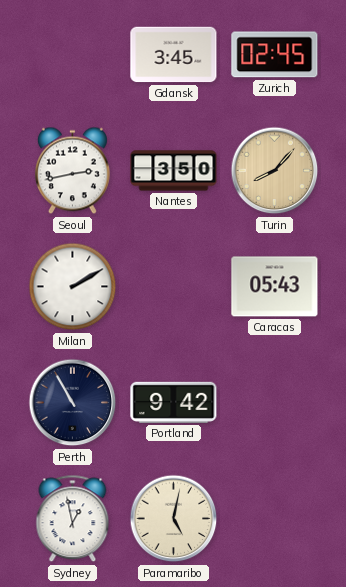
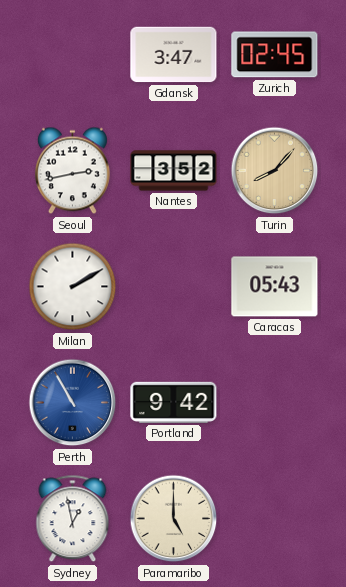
Gdansk: 3:45 -> 3:47 (174, 55)
Nantes: 3:50 -> 3:52 (174, 171)
Perth dial: navy -> blue (73, 403)
Paramaribo: 5:02 -> 5:00 (174, 519)
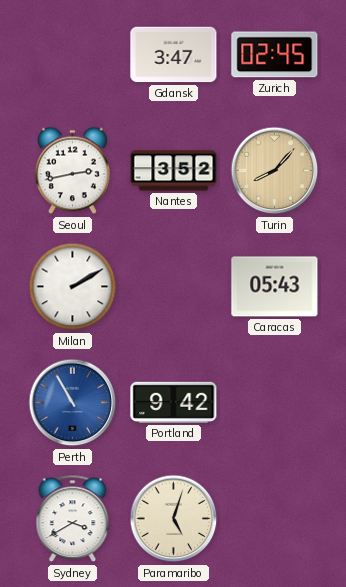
Sydney: 12:58 -> 3:40 (73, 519)
Paramaribo: 5:00 -> 5:03 (174, 519)
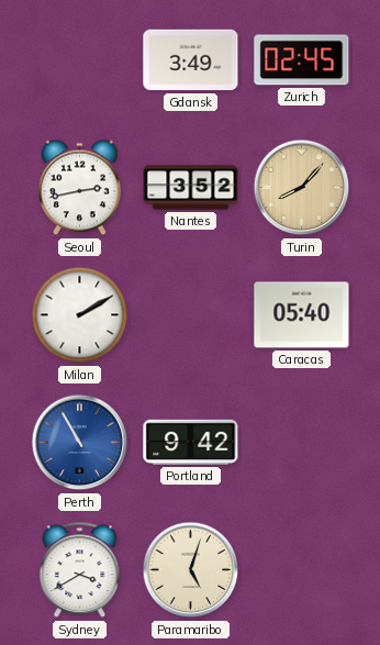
Gdansk: 3:47 -> 3:49 (191, 60)
Caracas: 05:43 -> 05:40 (302, 315)
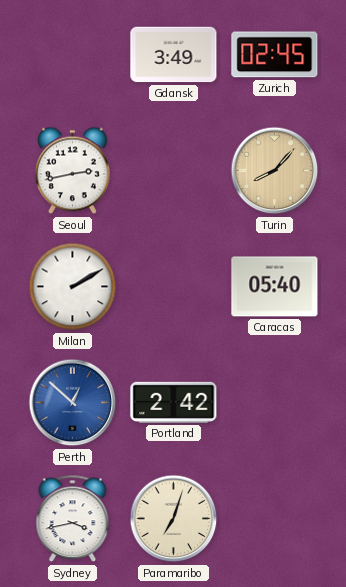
Nantes: 3:52 -> none (191, 188)
Perth: 10:55 -> 12:52 (73, 403)
Portland: 9:42 -> 2:42 (174, 402)
Sydney: 3:40 -> 3:43 (73, 519)
Paramaribo: 5:03 -> 7:03 (174, 519)
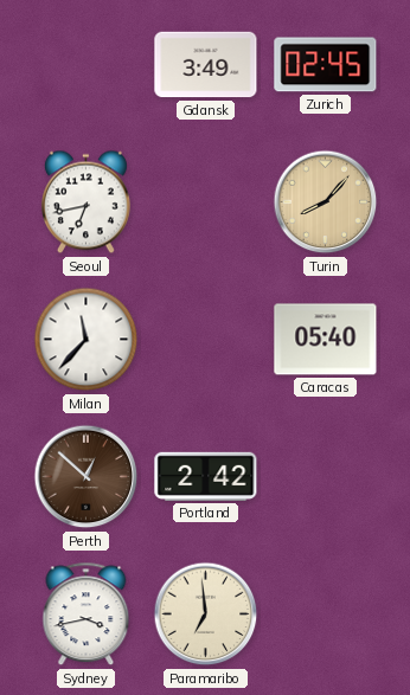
Seoul: 2:43 -> 6:43 (85, 202)
Milan: 2:10 -> 11:37 (87, 340)
Perth dial: blue -> brown (87, 477)
Paramaribo: 7:03 -> 6:59 (206, 614)
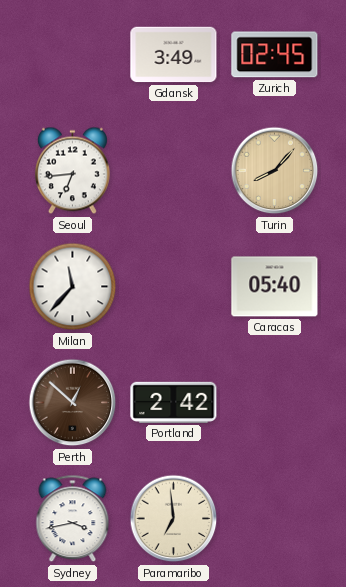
Seoul: 6:43 -> 6:44 (72, 171)
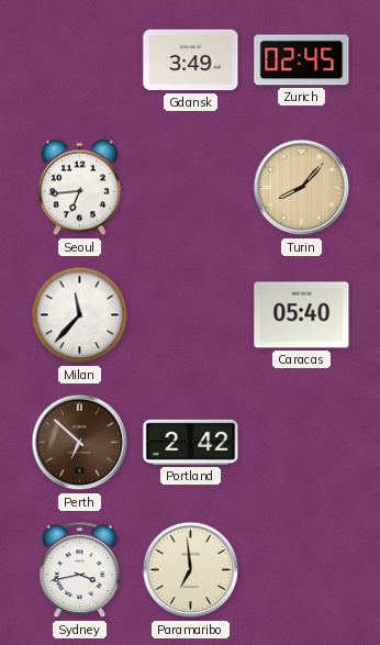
Perth: 12:52 -> 6:52 (80, 443)
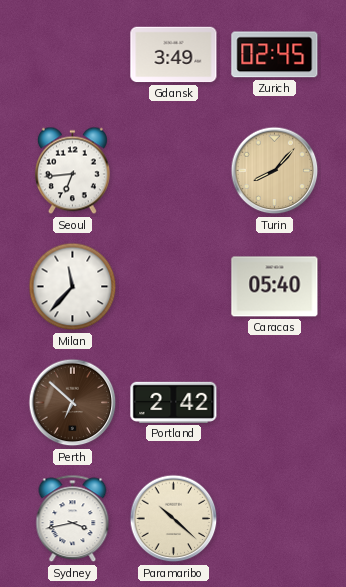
Paramaribo: 6:59 -> 10:22 (174, 519)
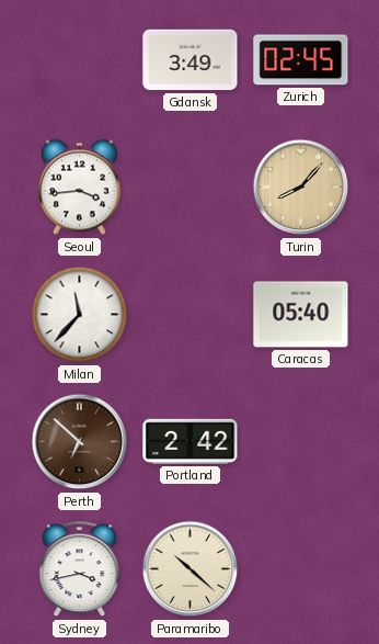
Seoul: 6:44 -> 3:44 (79, 188)
